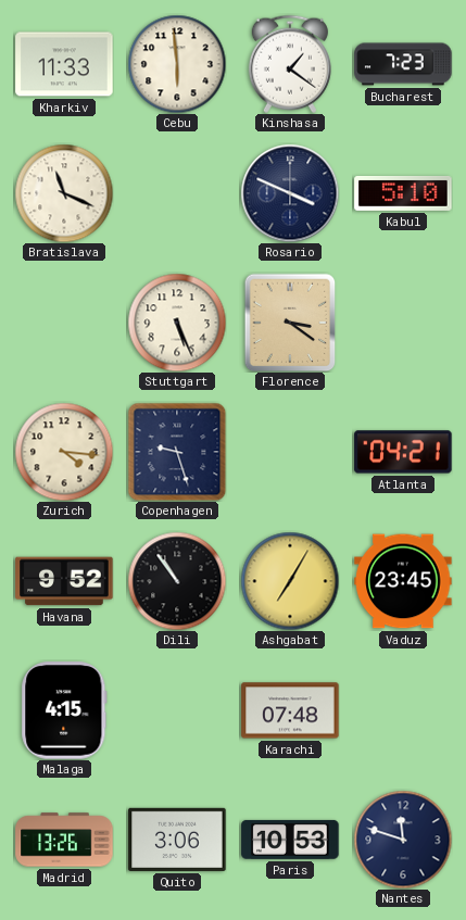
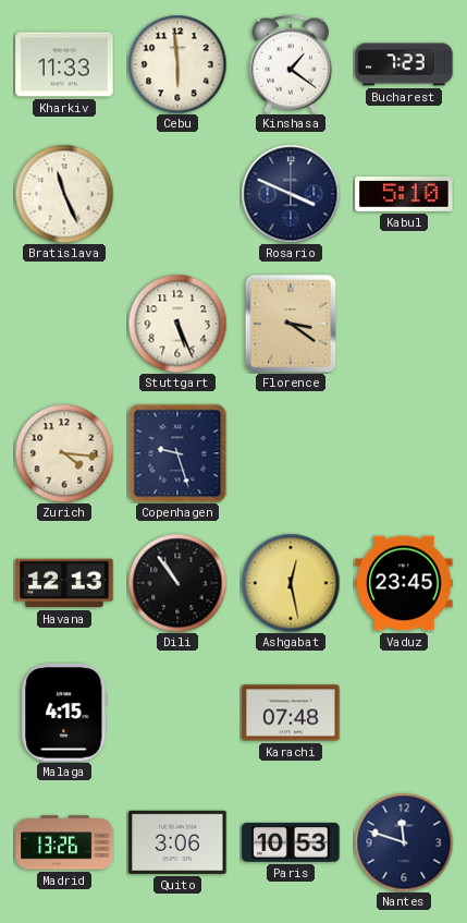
Bratislava: 11:19 -> 11:26 (64, 194)
Atlanta: 04:21 -> none (403, 452)
Havana: 9:52 -> 12:13 (64, 583)
Ashgabat: 7:05 -> 12:28 (291, 583)
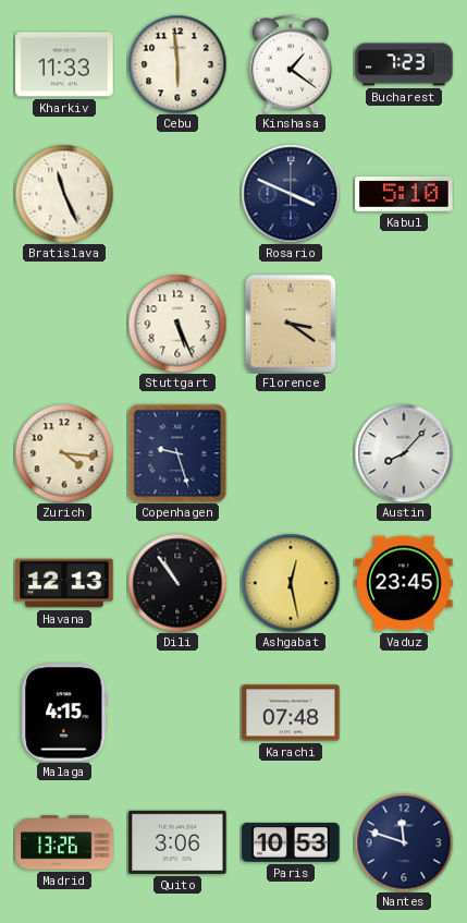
Austin: none -> 8:07 (404, 453)
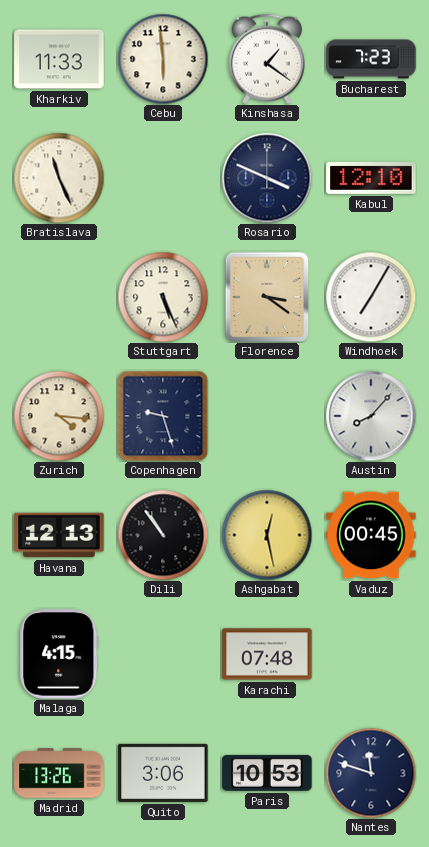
Kabul: 5:10 -> 12:10 (371, 178)
Windhoek: none -> 7:05 (371, 297)
Vaduz: 23:45 -> 00:45 (371, 535)
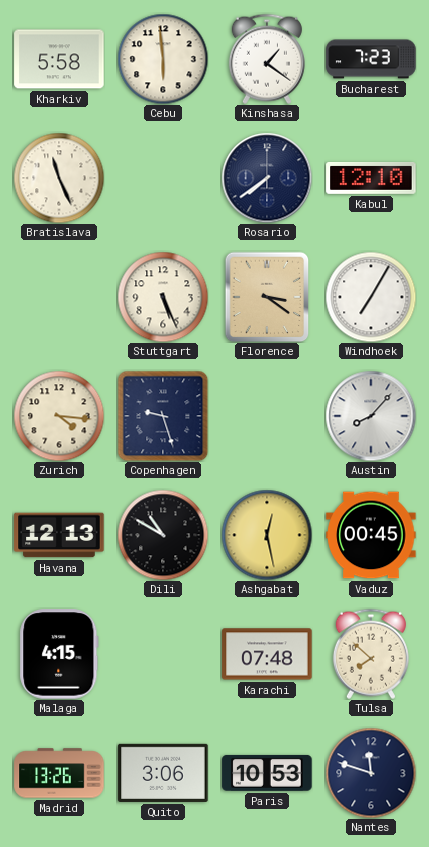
Kharkiv: 11:33 -> 5:58 (59, 59)
Rosario: 3:49 -> 7:39 (267, 178)
Dili: 10:54 -> 10:50 (163, 535)
Tulsa: none -> 7:52 (371, 654)
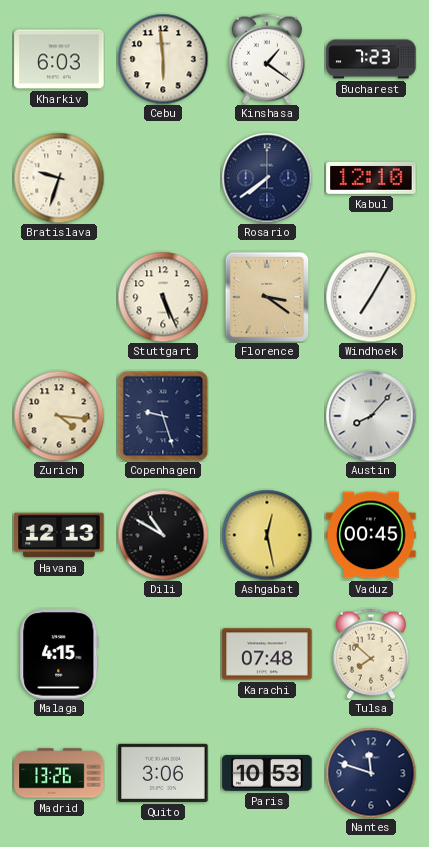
Kharkiv: 5:58 -> 6:03 (59, 59)
Bratislava: 11:26 -> 9:33 (59, 178)
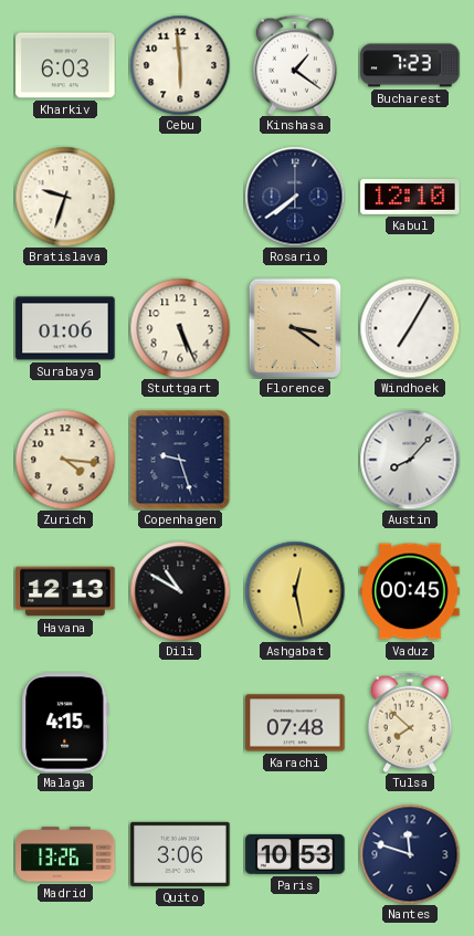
Surabaya: none -> 01:06 (65, 328)
